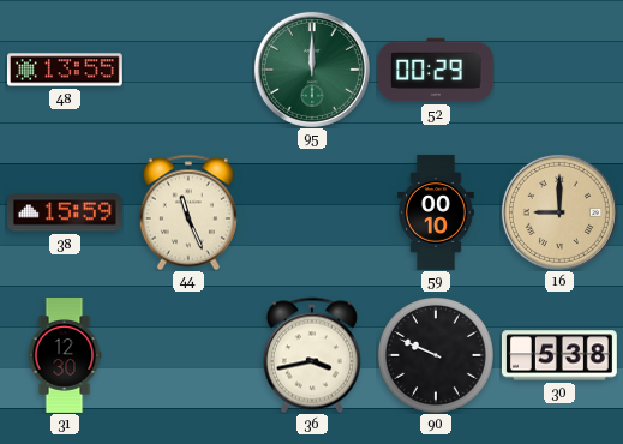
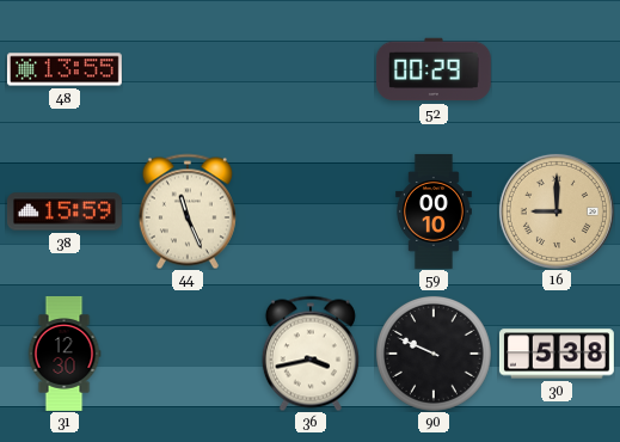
95: 12:00 -> none (312, 70)
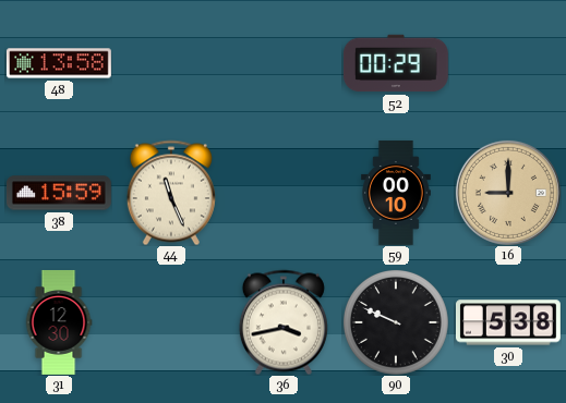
48: 13:55 -> 13:58 (59, 63)
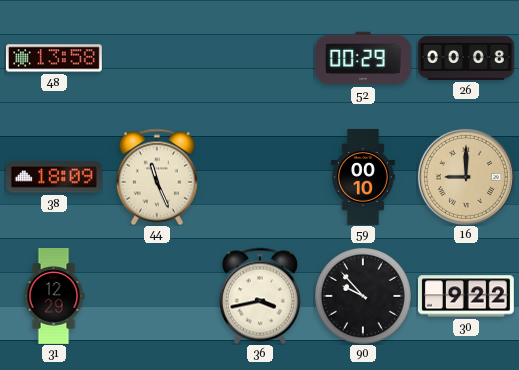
26: none -> 00:08 (466, 58)
38: 15:59 -> 18:09 (54, 177)
31: 12:30 -> 12:29 (54, 296)
90: 9:49 -> 9:53 (363, 296)
30: 5:38 -> 9:22 (466, 296)
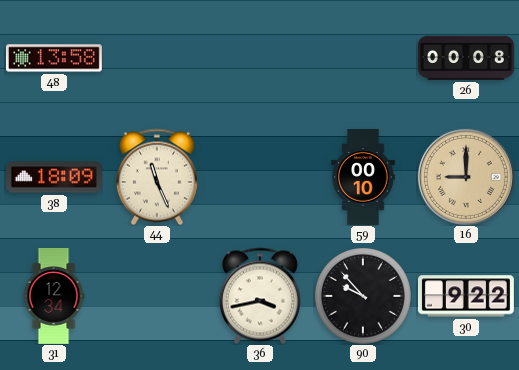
52: 00:29 -> none (363, 58)
31: 12:29 -> 12:34 (54, 296)
